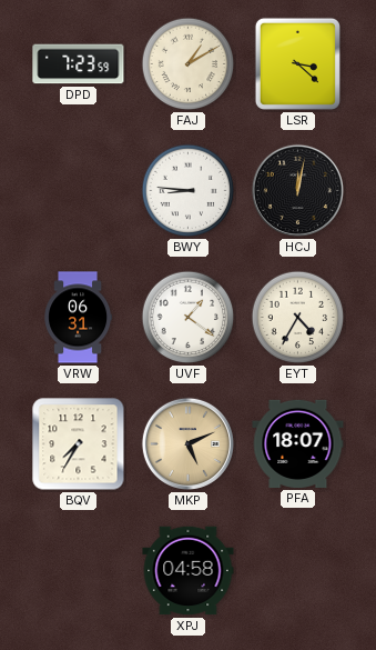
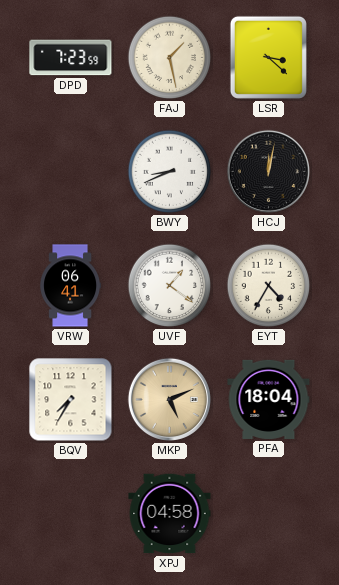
FAJ: 1:10 -> 1:28 (170, 58)
BWY: 8:46 -> 8:41 (170, 172)
VRW: 06:31 -> 06:41 (71, 286)
PFA: 18:07 -> 18:04 (269, 399)
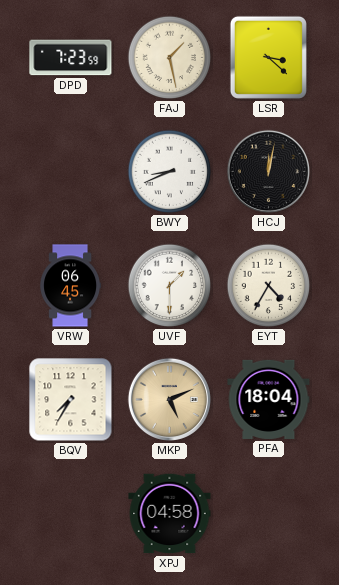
VRW: 06:41 -> 06:45 (71, 286)
UVF: 1:21 -> 1:30 (170, 286)
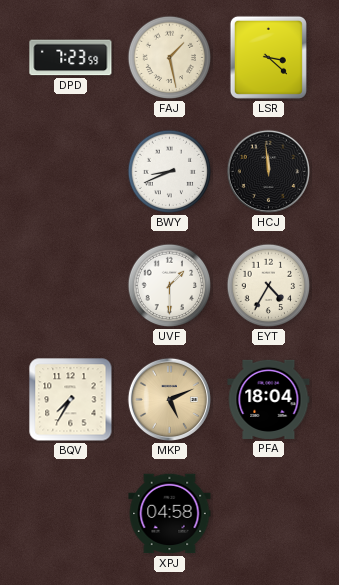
HCJ: 12:02 -> 11:59 (268, 171)
VRW: 06:45 -> none (71, 286)
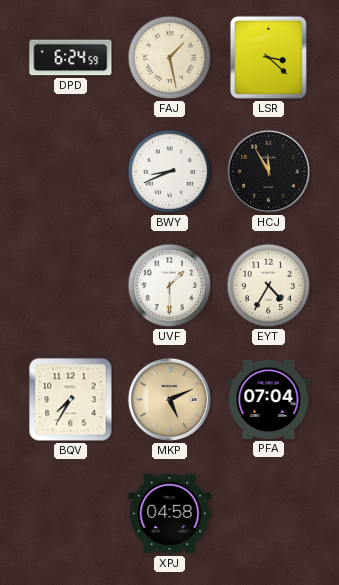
DPD: 7:23 -> 6:24 (71, 58)
HCJ: 11:59 -> 11:55 (268, 171)
PFA: 18:04 -> 07:04 (269, 399)
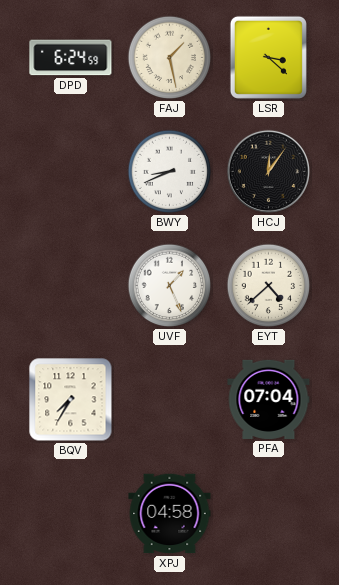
HCJ: 11:55 -> 12:06 (268, 171)
UVF: 1:30 -> 1:26 (170, 286)
EYT: 4:35 -> 4:38 (269, 286)
MKP: 5:11 -> none (169, 399)
